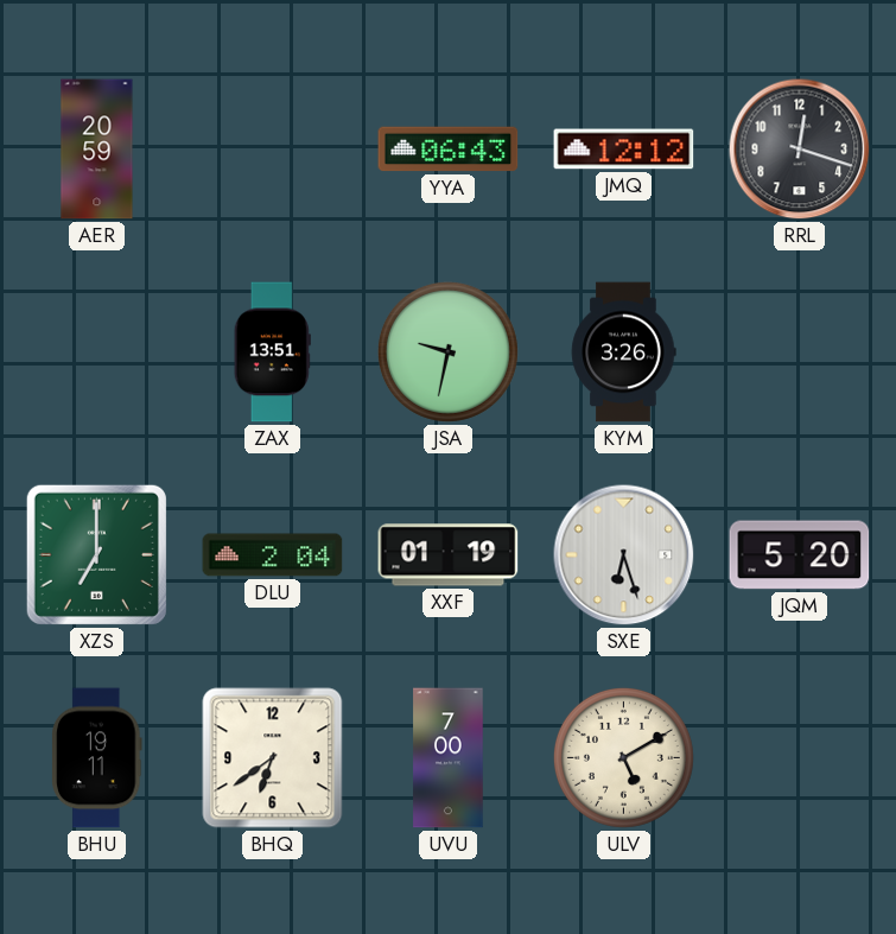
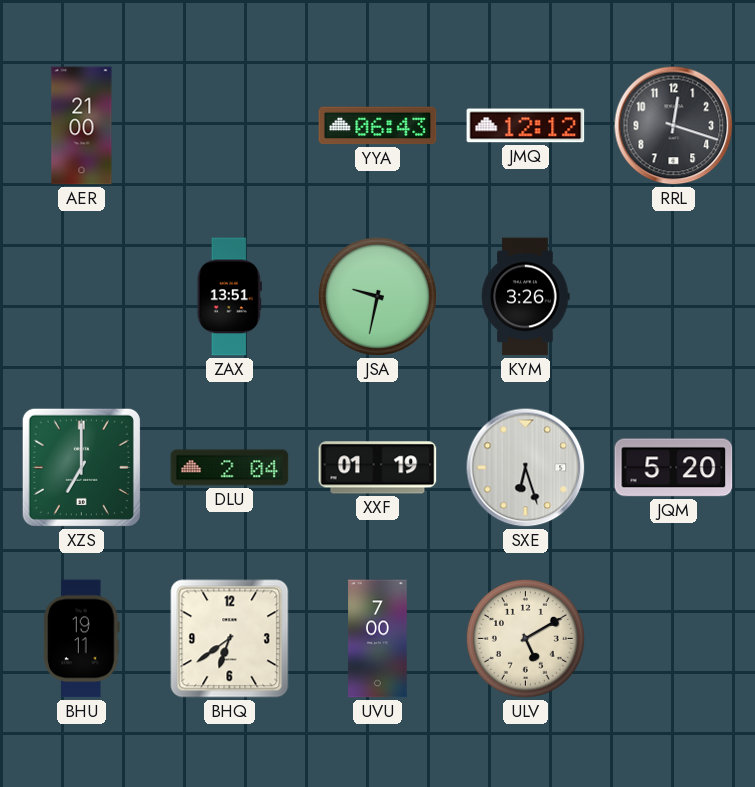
AER: 20:59 -> 21:00 (82, 126)
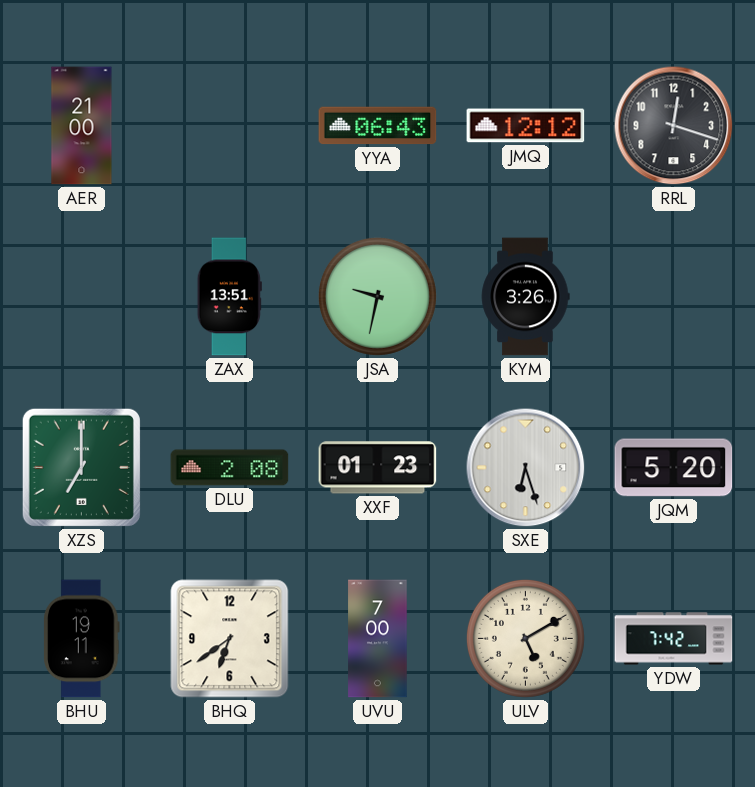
DLU: 2:04 -> 2:08 (230, 468)
XXF: 01:19 -> 01:23 (378, 468)
YDW: none -> 7:42 (674, 639)
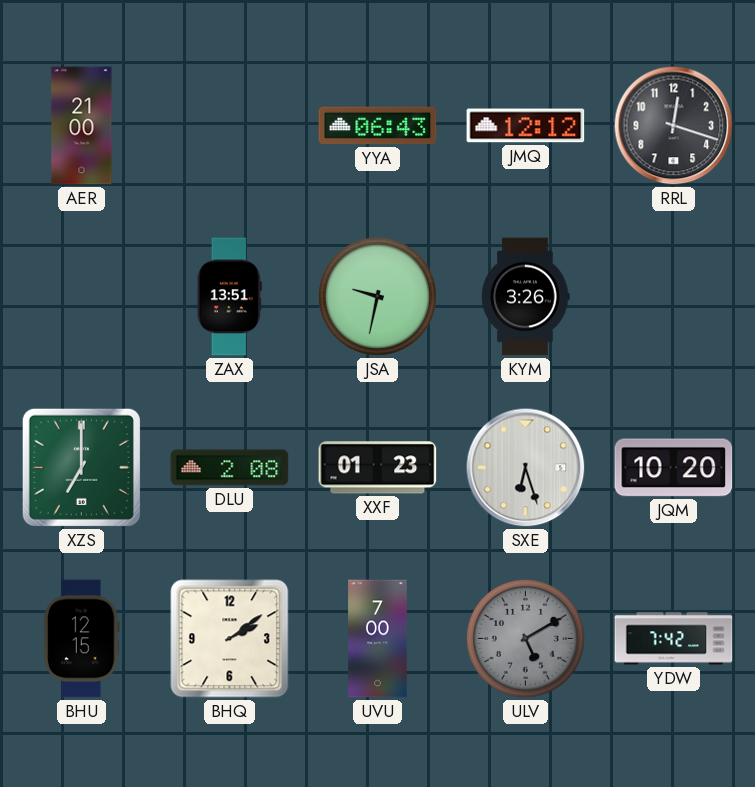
JQM: 5:20 -> 10:20 (674, 468)
BHU: 19:11 -> 12:15 (82, 639)
BHQ: 6:39 -> 2:09 (230, 639)
ULV dial: cream -> grey (525, 638)
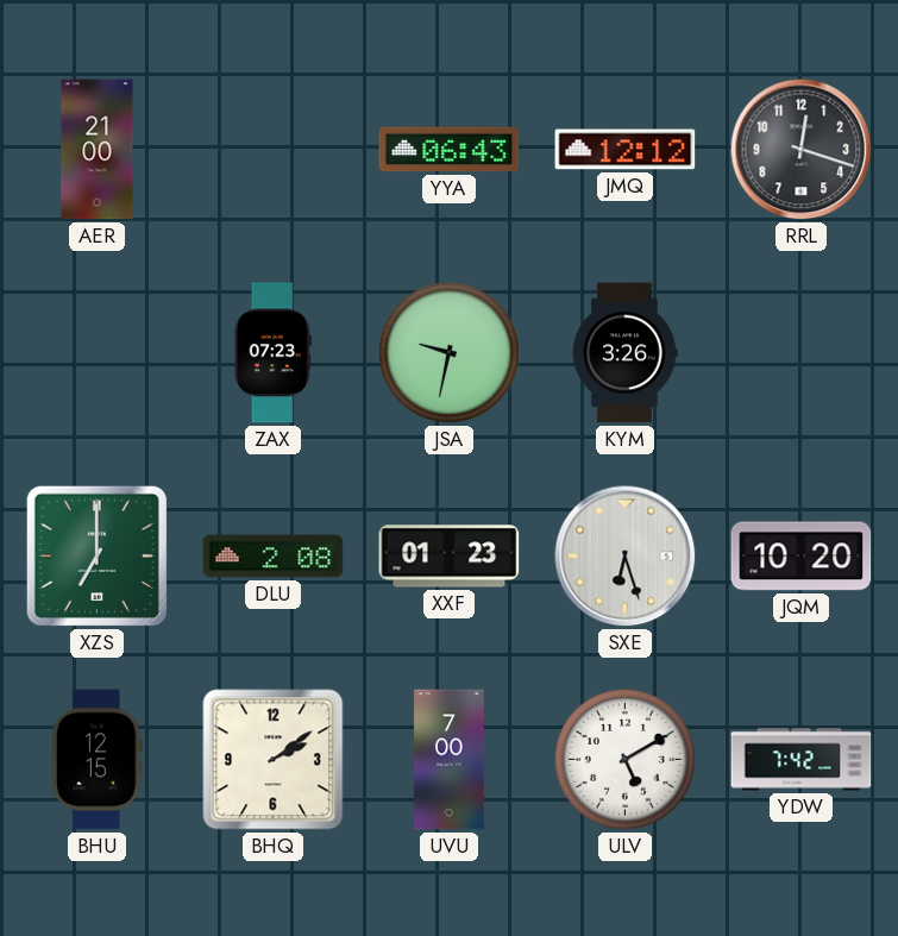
ZAX: 13:51 -> 07:23 (272, 353)
ULV dial: grey -> white (624, 759)
